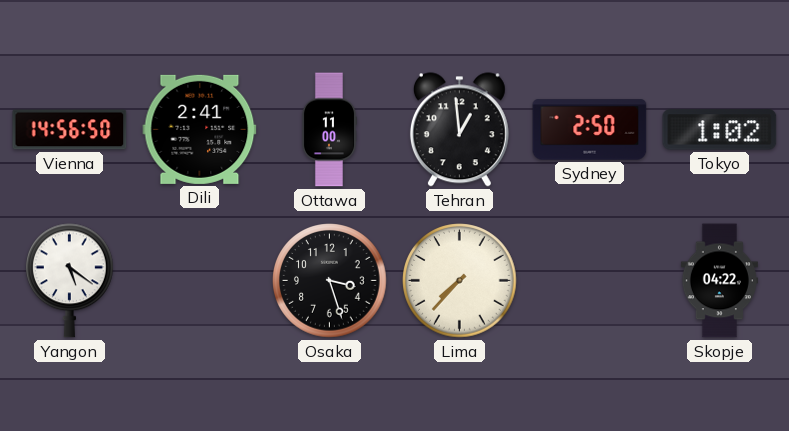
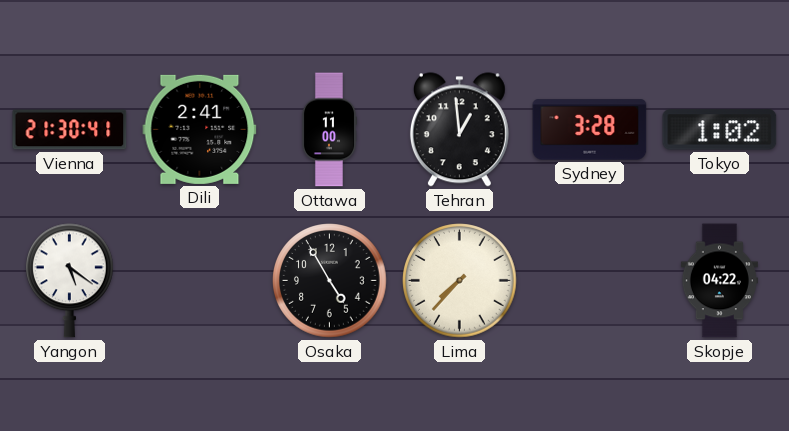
Vienna: 14:56 -> 21:30 (70, 130)
Sydney: 2:50 -> 3:28 (590, 130)
Osaka: 3:27 -> 4:55 (330, 281)
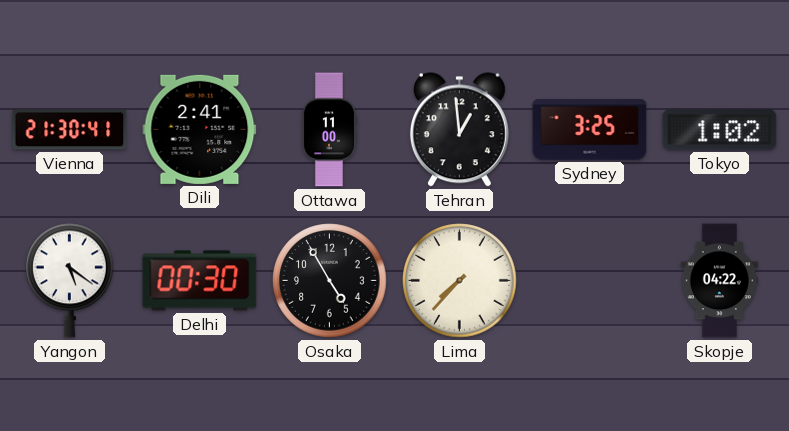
Sydney: 3:28 -> 3:25 (590, 130)
Delhi: none -> 00:30 (200, 281)
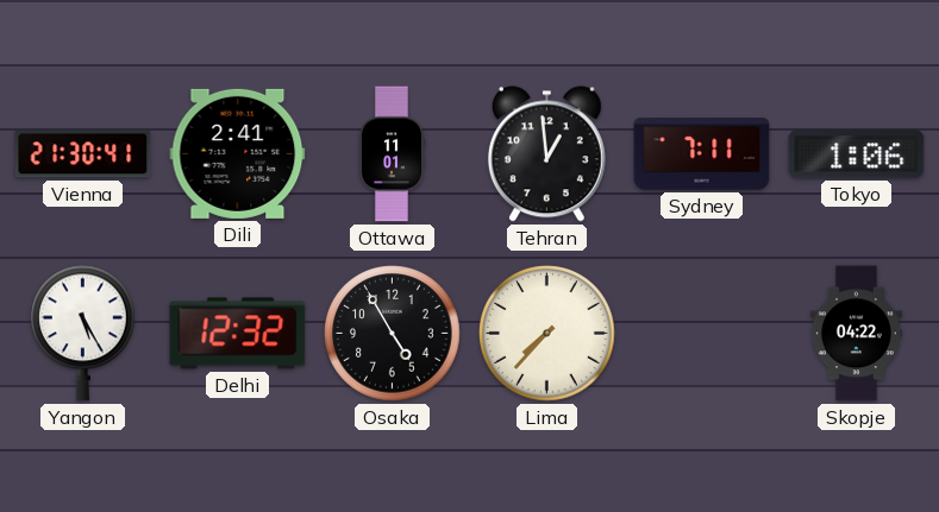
Ottawa: 11:00 -> 11:01 (392, 154)
Sydney: 3:25 -> 7:11 (702, 154)
Tokyo: 1:02 -> 1:06 (857, 154)
Yangon: 5:21 -> 5:25 (83, 334)
Delhi: 00:30 -> 12:32 (238, 334)
